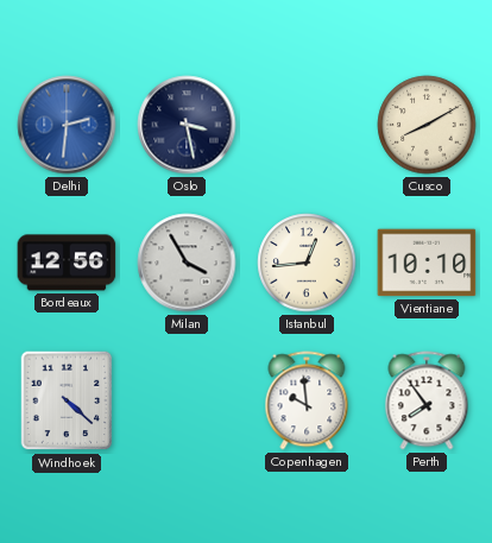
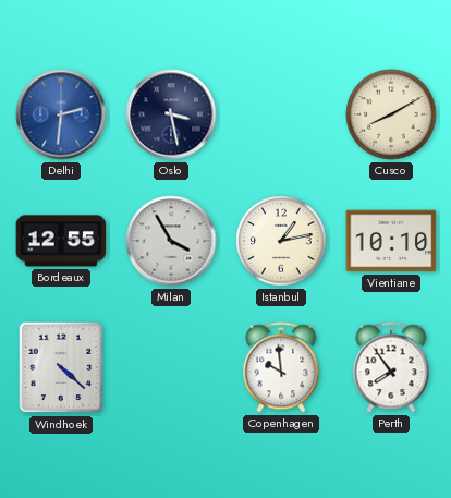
Bordeaux: 12:56 -> 12:55 (61, 241)
Istanbul: 12:44 -> 1:13 (281, 241)
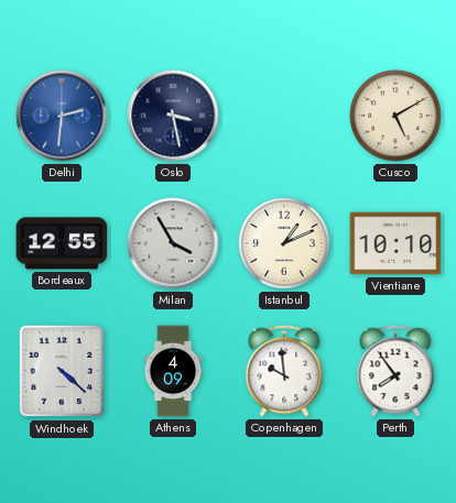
Cusco: 8:10 -> 5:10 (395, 116)
Istanbul: 1:13 -> 1:11 (284, 243)
Athens: none -> 4:09 (173, 371)
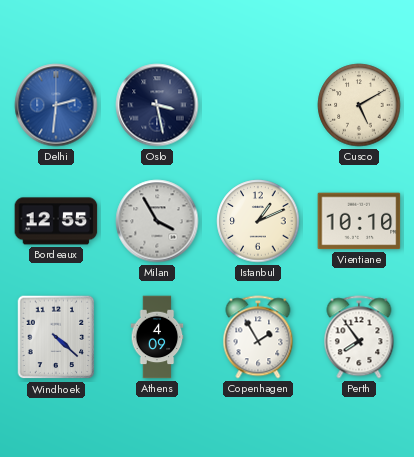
Copenhagen: 9:59 -> 1:55 (258, 337)
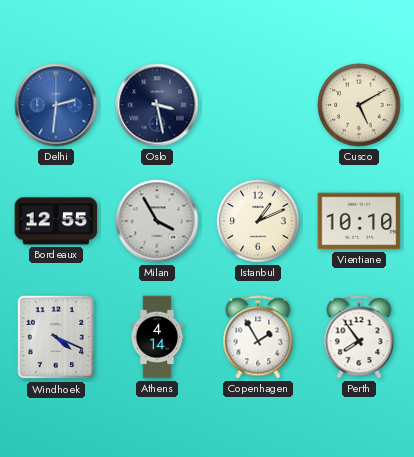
Windhoek: 4:22 -> 4:19 (56, 337)
Athens: 4:09 -> 4:14 (157, 337)
